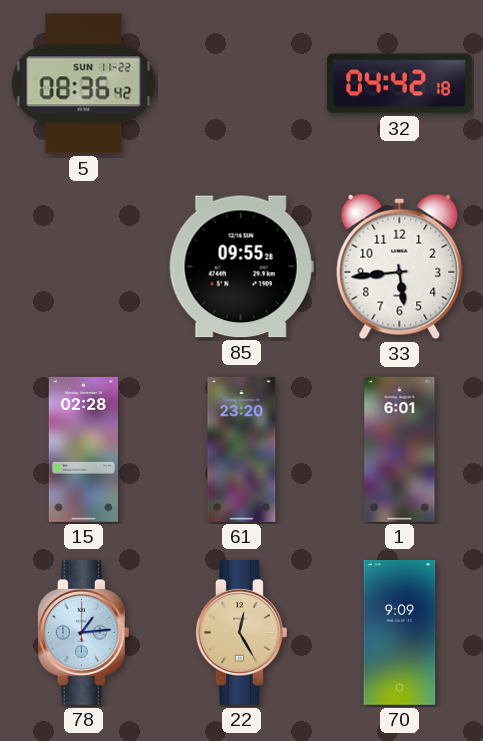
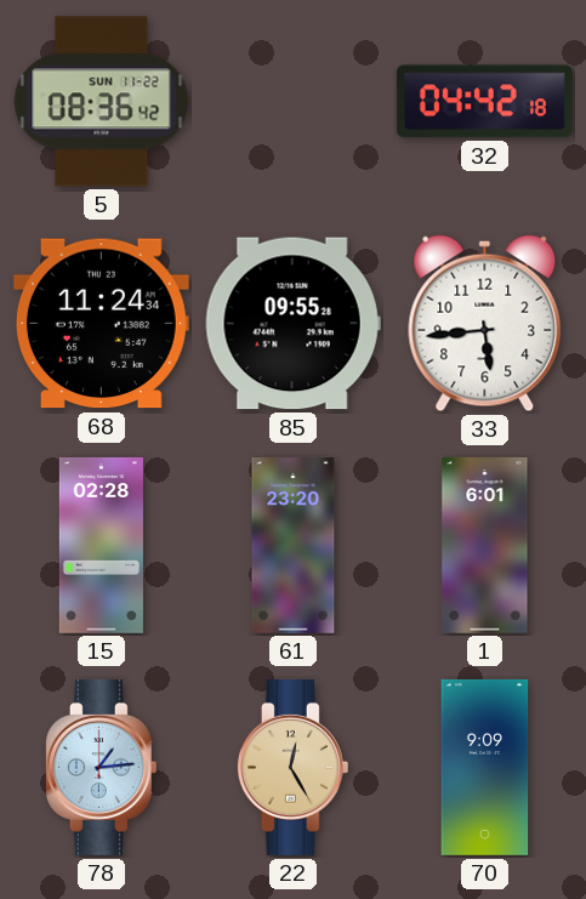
68: none -> 11:24 (101, 324)
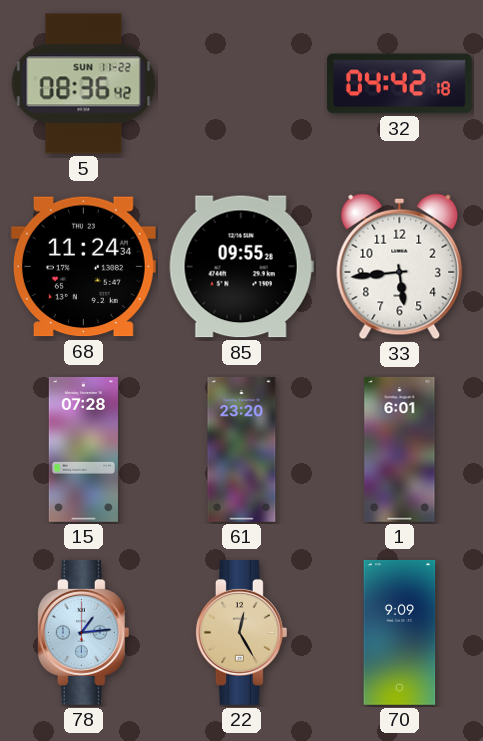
15: 02:28 -> 07:28 (83, 450)
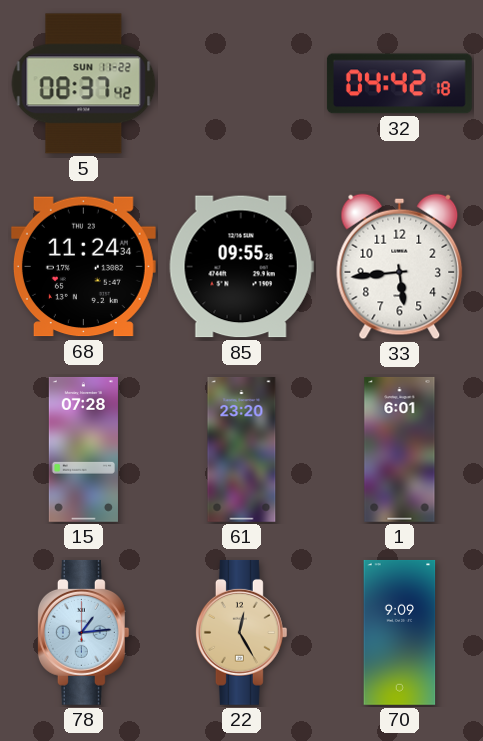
5: 08:36 -> 08:37 (84, 84)
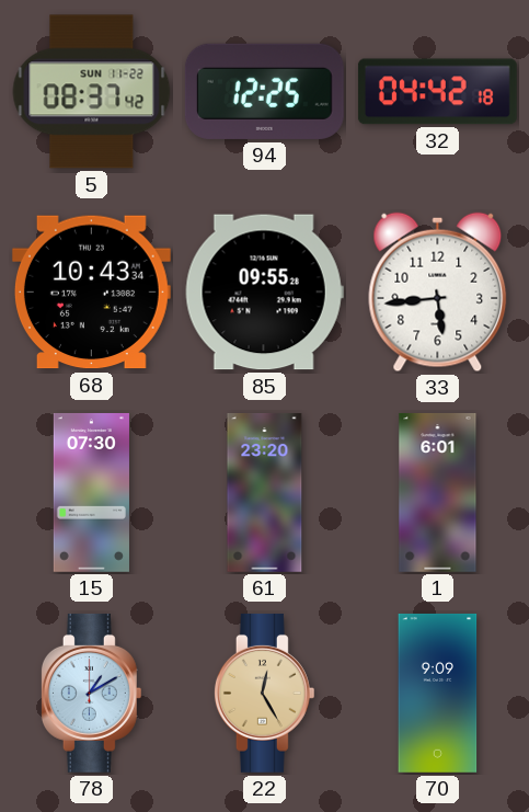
94: none -> 12:25 (264, 91)
68: 11:24 -> 10:43 (91, 293)
15: 07:28 -> 07:30 (91, 493)
78: 1:14 -> 1:10 (91, 693)
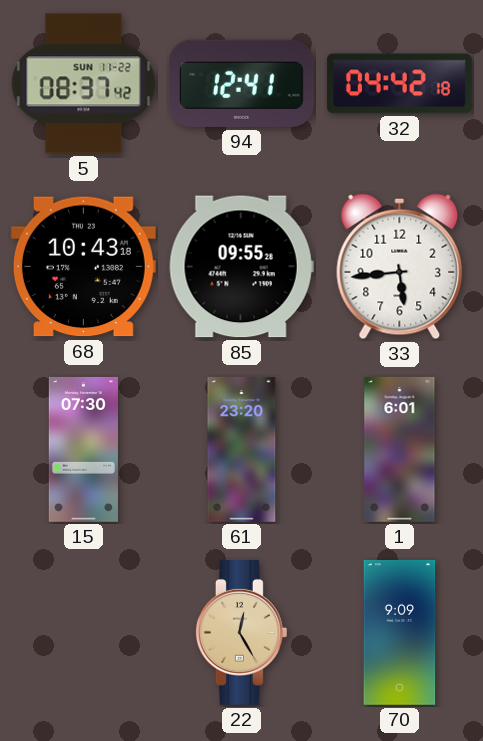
94: 12:25 -> 12:41 (241, 83)
68: 10:43:34 -> 10:43:18 (83, 267)
78: 1:10 -> none (91, 693)
